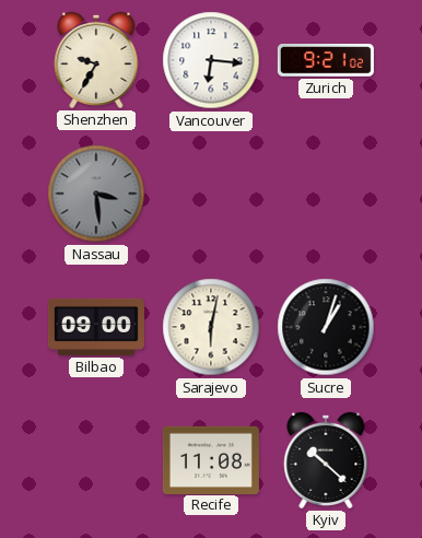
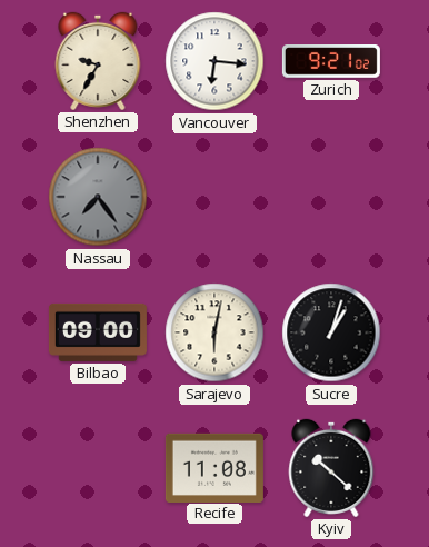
Nassau: 3:29 -> 7:24 (98, 197)
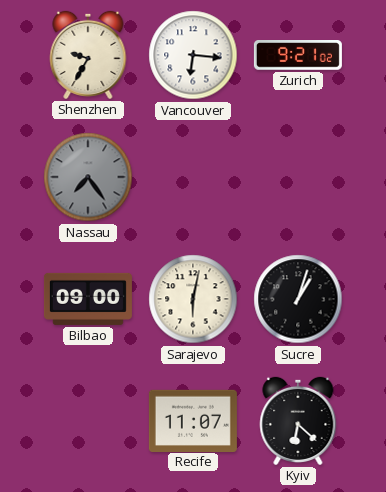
Recife: 11:08 -> 11:07 (193, 420)
Kyiv: 10:22 -> 6:22 (298, 421)
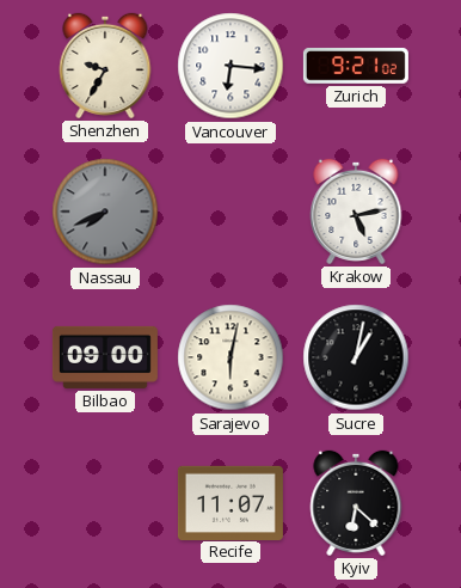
Nassau: 7:24 -> 7:41 (105, 212)
Krakow: none -> 5:13 (356, 212)
Sucre: 1:03 -> 1:02 (356, 357)
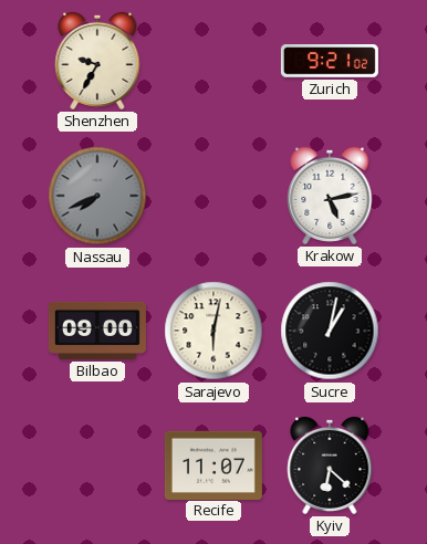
Vancouver: 6:16 -> none (230, 66)
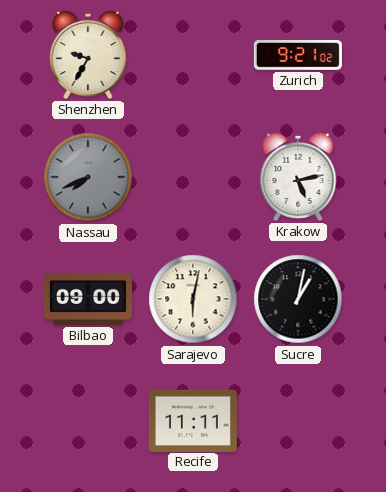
Recife: 11:07 -> 11:11 (193, 420)
Kyiv: 6:22 -> none (330, 465)
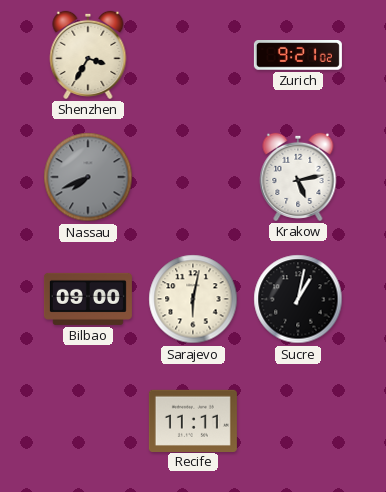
Shenzhen: 9:35 -> 3:35 (88, 55)
